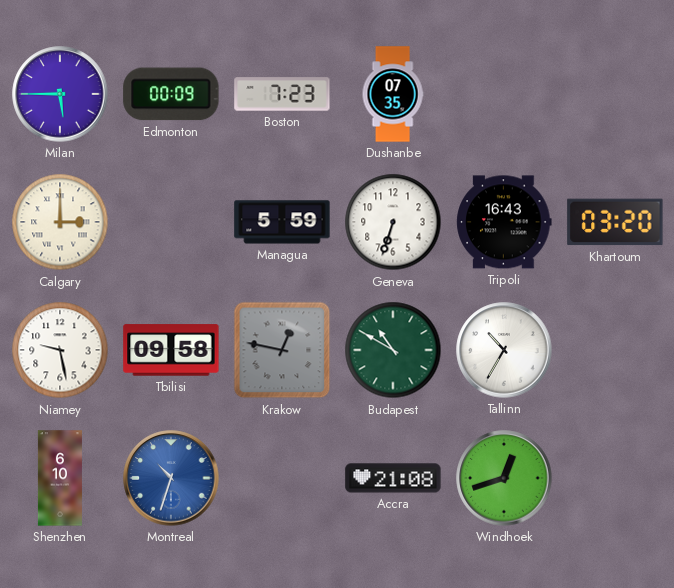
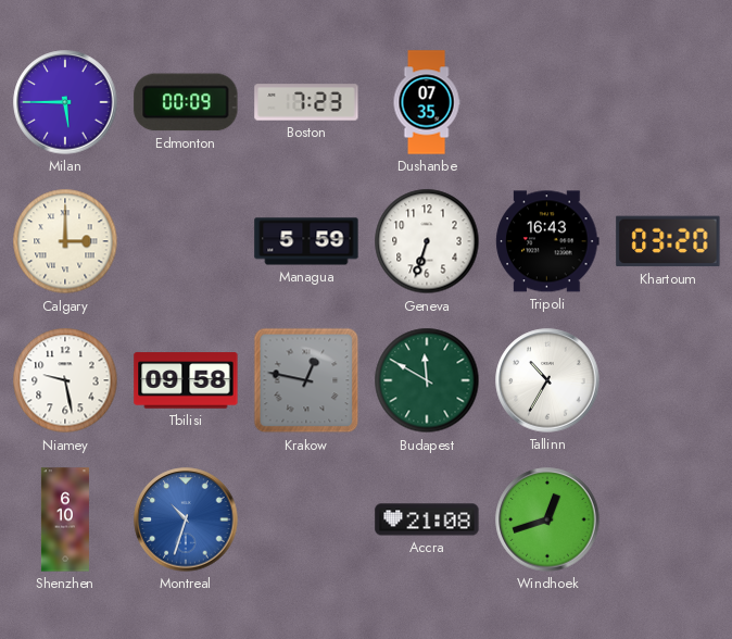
Budapest: 10:50 -> 11:50 (427, 380)
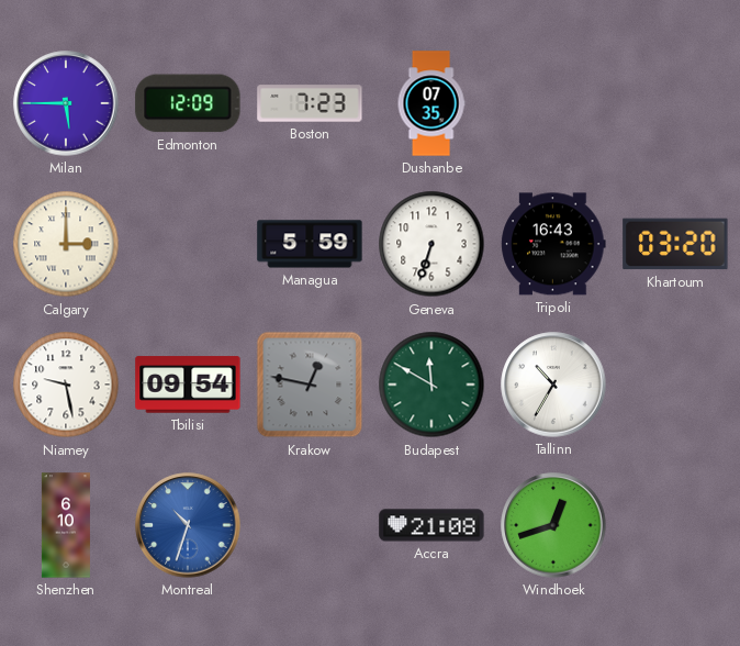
Edmonton: 00:09 -> 12:09 (188, 103)
Tbilisi: 09:58 -> 09:54 (188, 385)
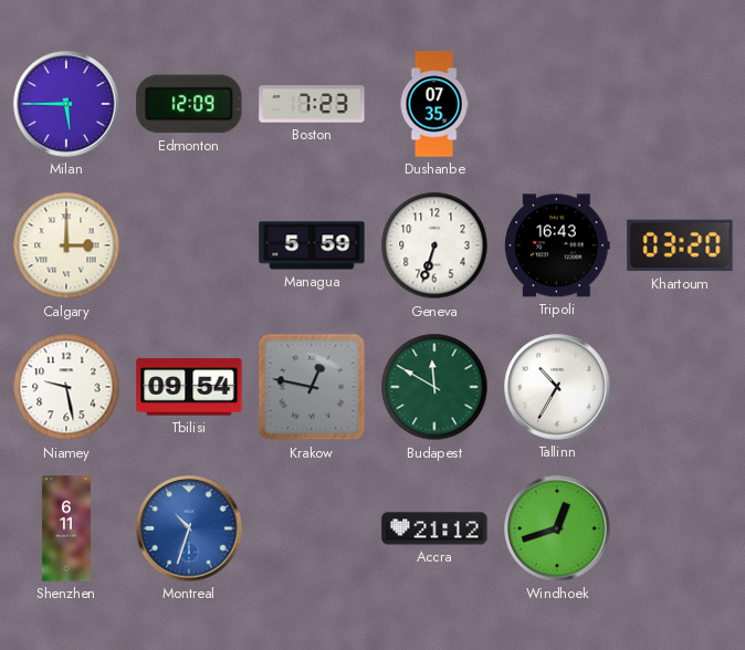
Shenzhen: 6:10 -> 6:11 (66, 528)
Accra: 21:08 -> 21:12 (434, 528)
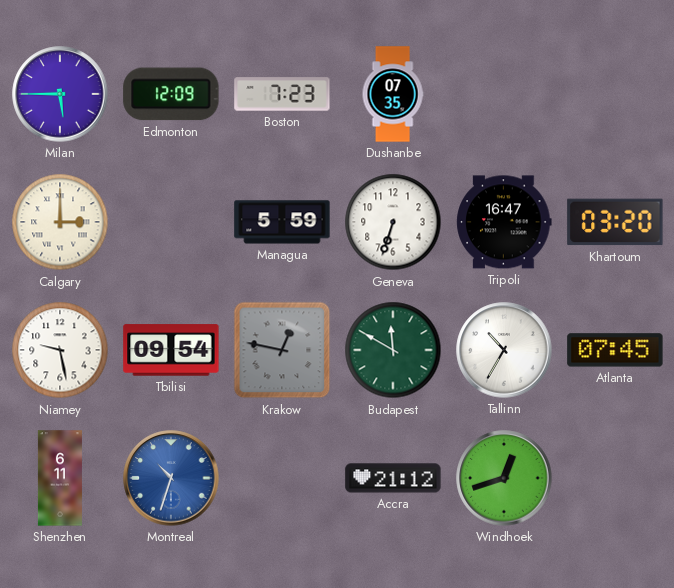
Tripoli: 16:43 -> 16:47 (504, 222)
Atlanta: none -> 07:45 (615, 350)
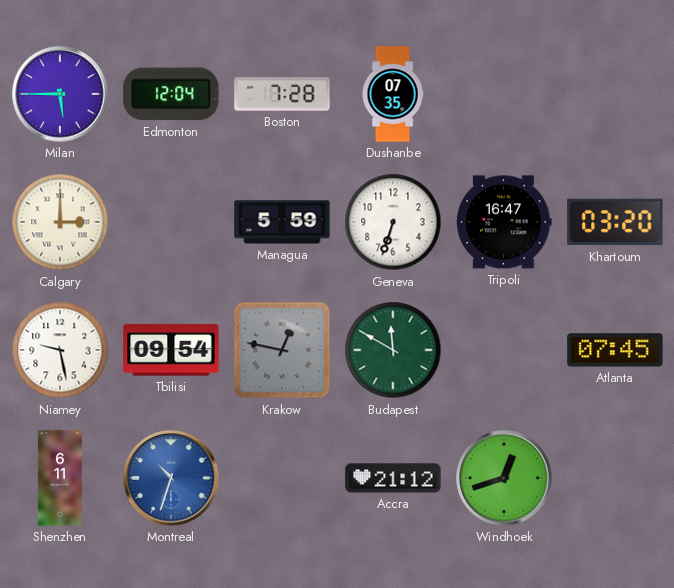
Edmonton: 12:09 -> 12:04 (171, 94)
Boston: 7:23 -> 7:28 (282, 94)
Tallinn: 10:35 -> none (504, 350)
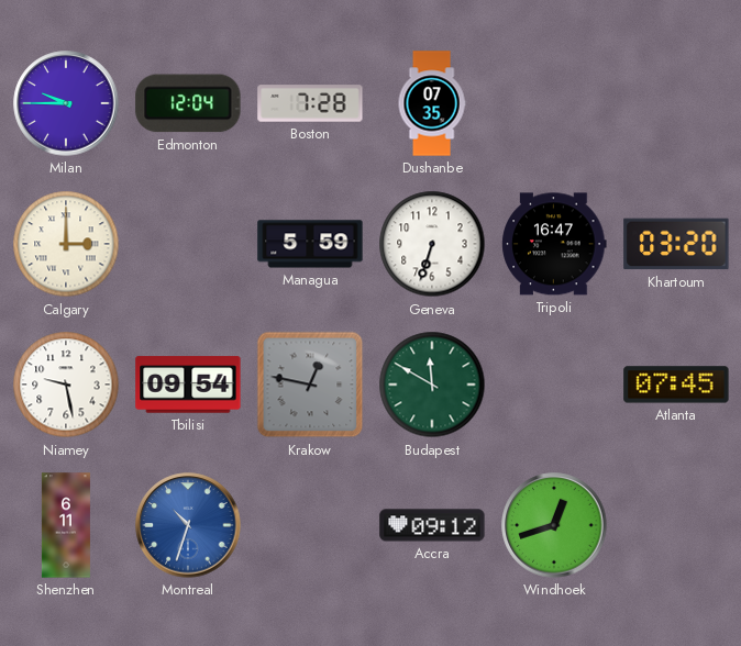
Milan: 5:45 -> 9:45 (66, 103)
Accra: 21:12 -> 09:12 (432, 525)
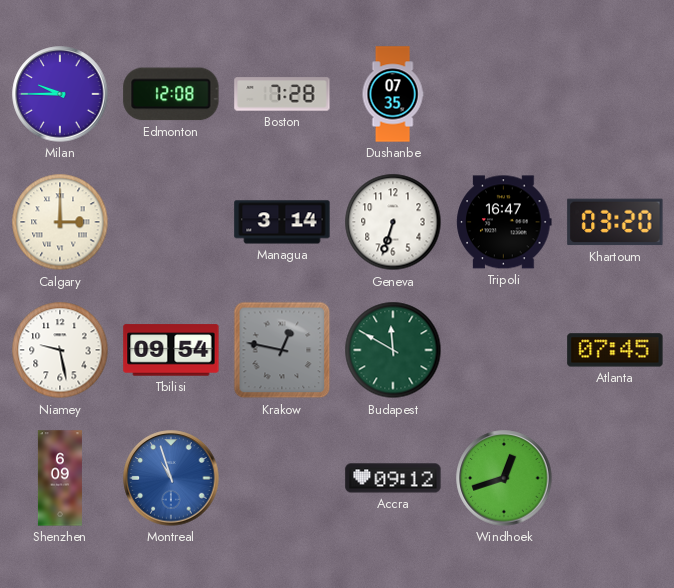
Edmonton: 12:04 -> 12:08 (171, 94)
Managua: 5:59 -> 3:14 (282, 222)
Shenzhen: 6:11 -> 6:09 (60, 478)
Montreal: 10:33 -> 10:57 (171, 478)
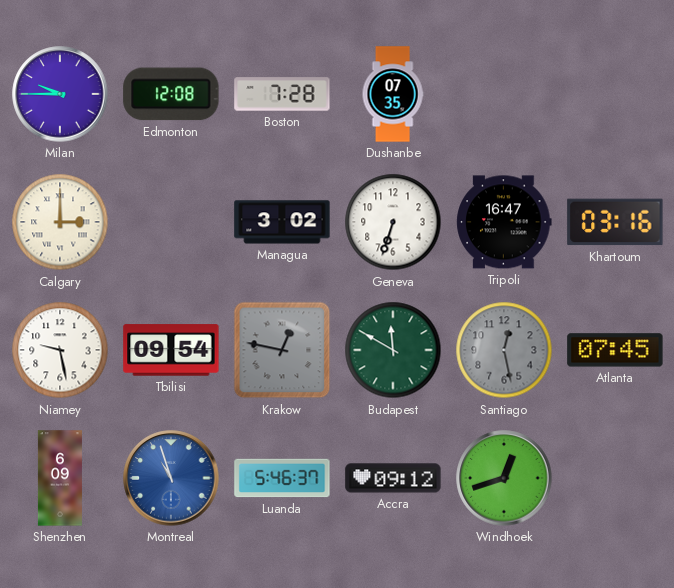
Managua: 3:14 -> 3:02 (282, 222)
Khartoum: 03:20 -> 03:16 (615, 222)
Santiago: none -> 12:28 (504, 350)
Luanda: none -> 5:46 (282, 478)
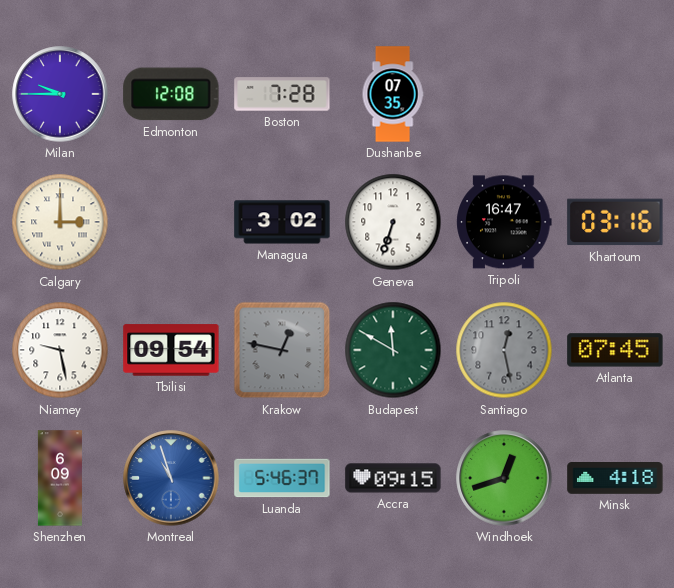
Accra: 09:12 -> 09:15 (393, 478)
Minsk: none -> 4:18 (615, 479)
